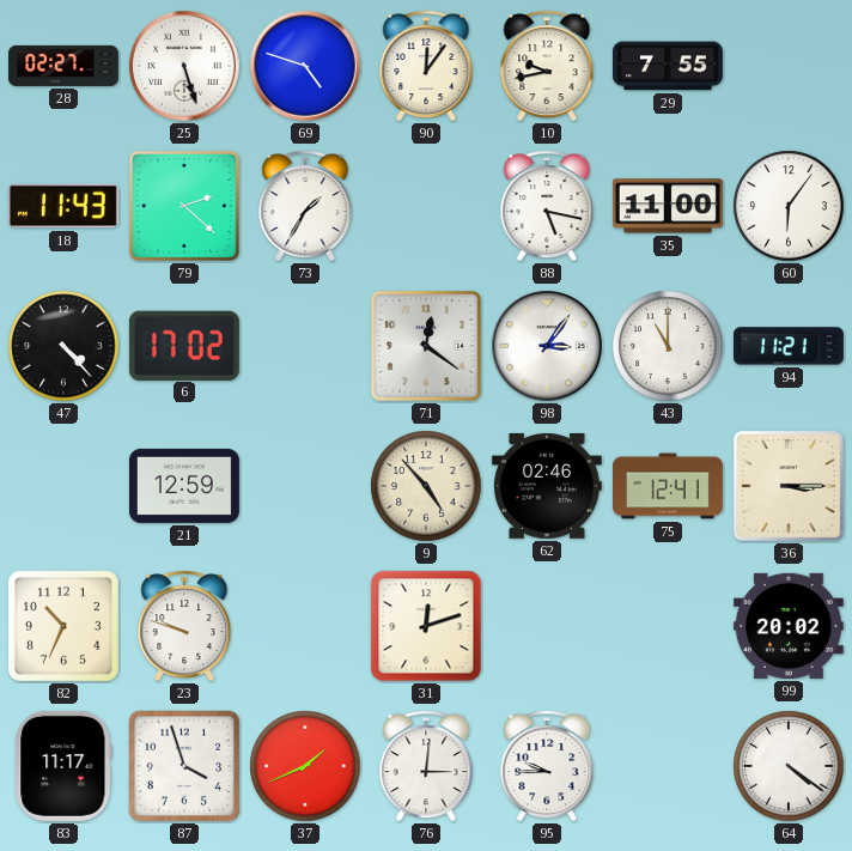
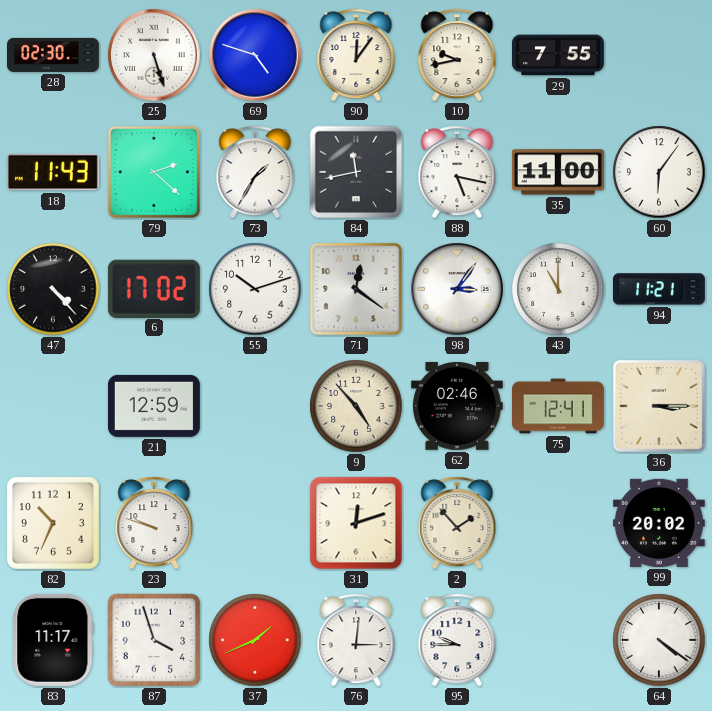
28: 02:27 -> 02:30 (54, 55)
84: none -> 11:43 (356, 172)
55: none -> 10:12 (255, 289)
2: none -> 1:53 (457, 523)
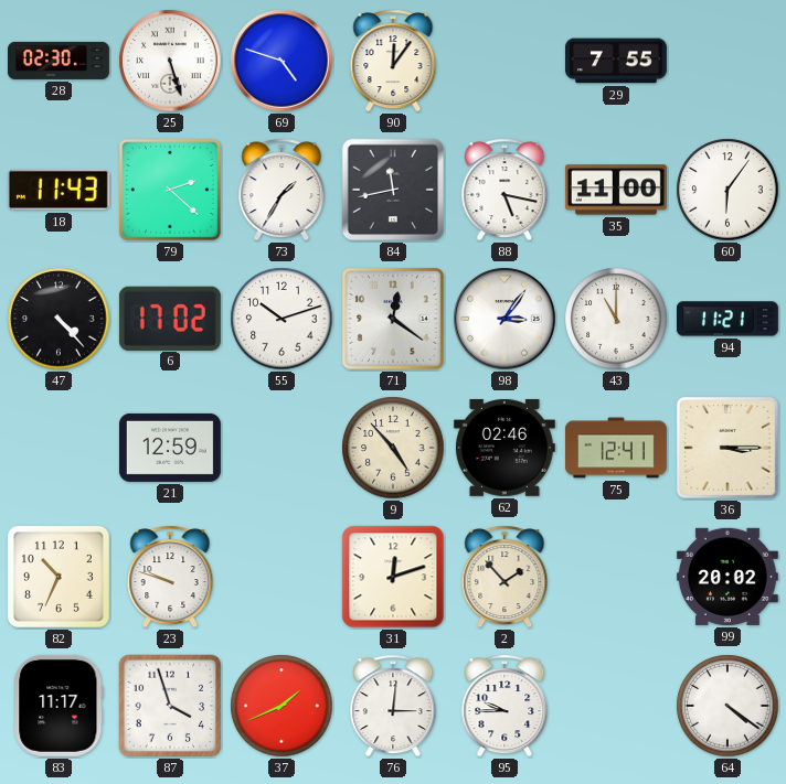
10: 9:43 -> none (457, 55)
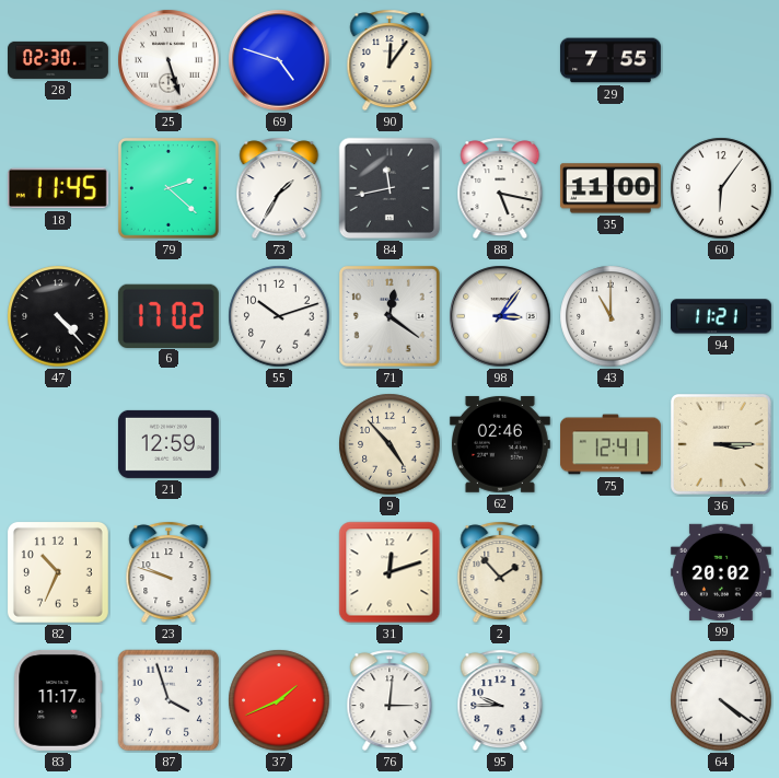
18: 11:43 -> 11:45 (58, 188)
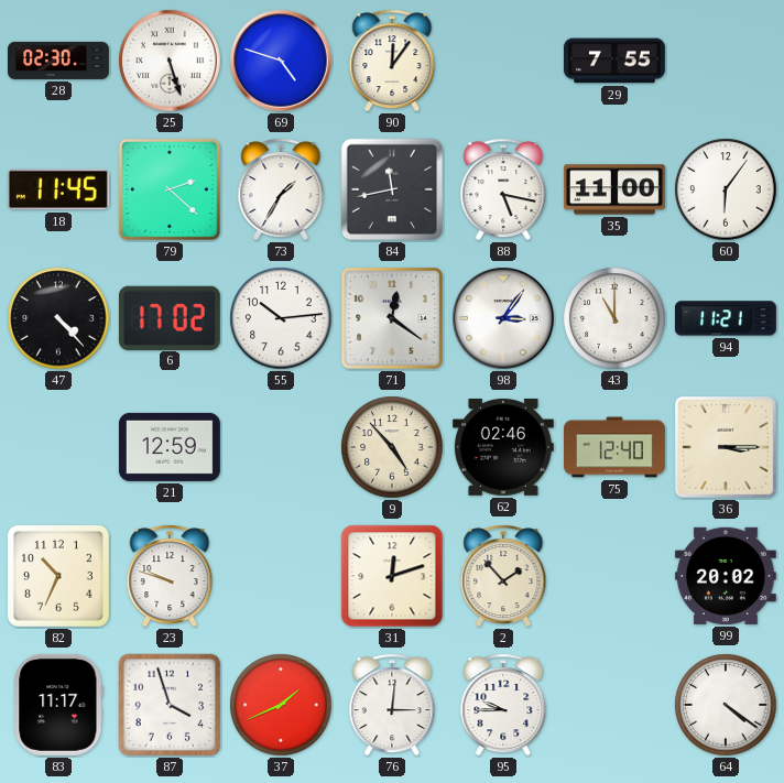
55: 10:12 -> 10:14 (281, 318)
75: 12:41 -> 12:40 (616, 447)
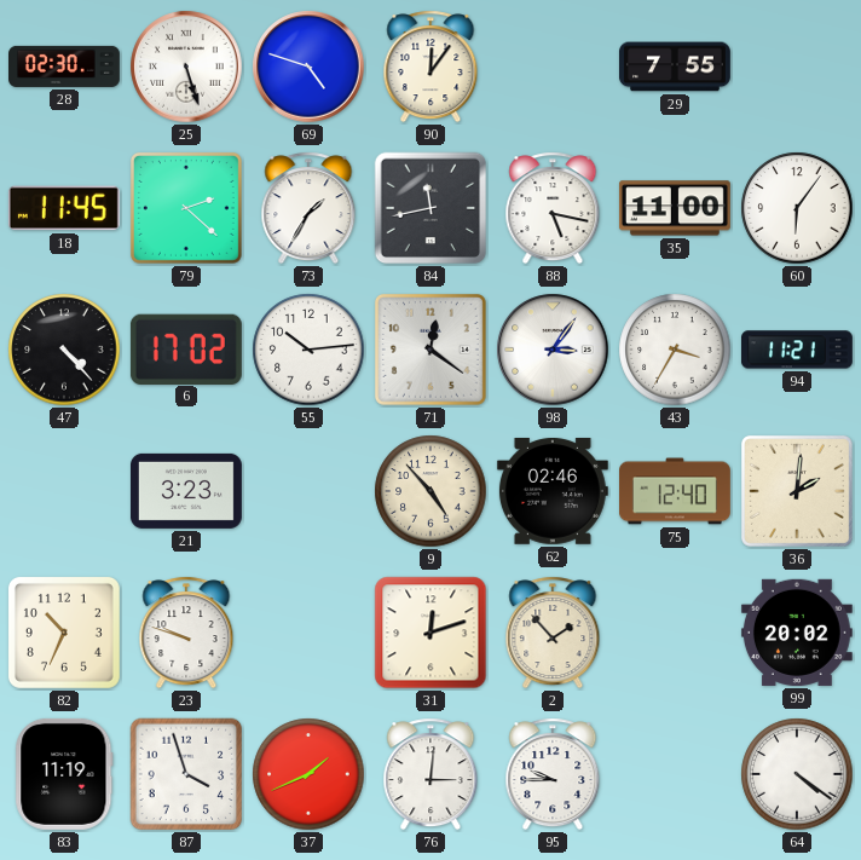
43: 11:00 -> 3:35 (675, 350)
21: 12:59 -> 3:23 (186, 491)
36: 3:15 -> 2:01 (797, 491)
83: 11:17 -> 11:19 (64, 774)
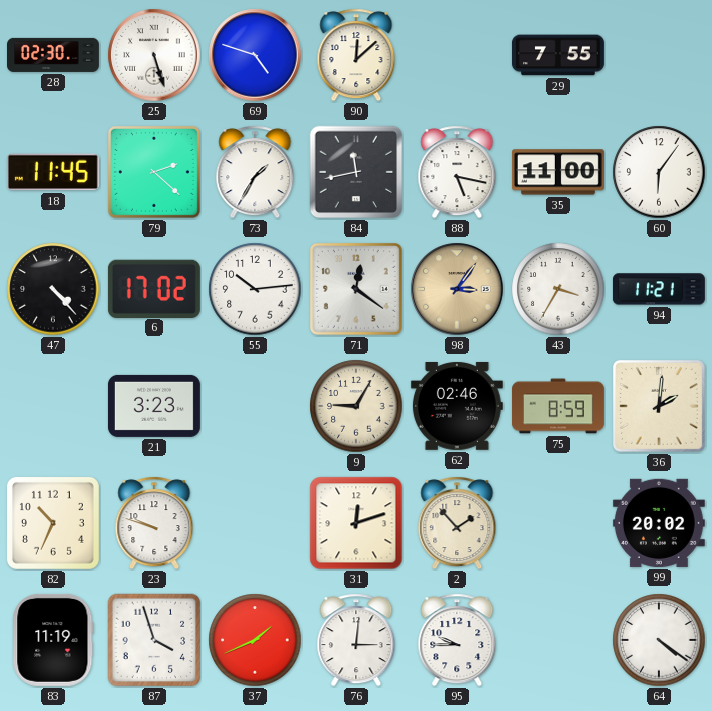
90: 12:06 -> 12:08 (356, 55)
98 dial: white -> champagne (457, 289)
9: 4:53 -> 9:05 (356, 406)
75: 12:40 -> 8:59 (559, 406)
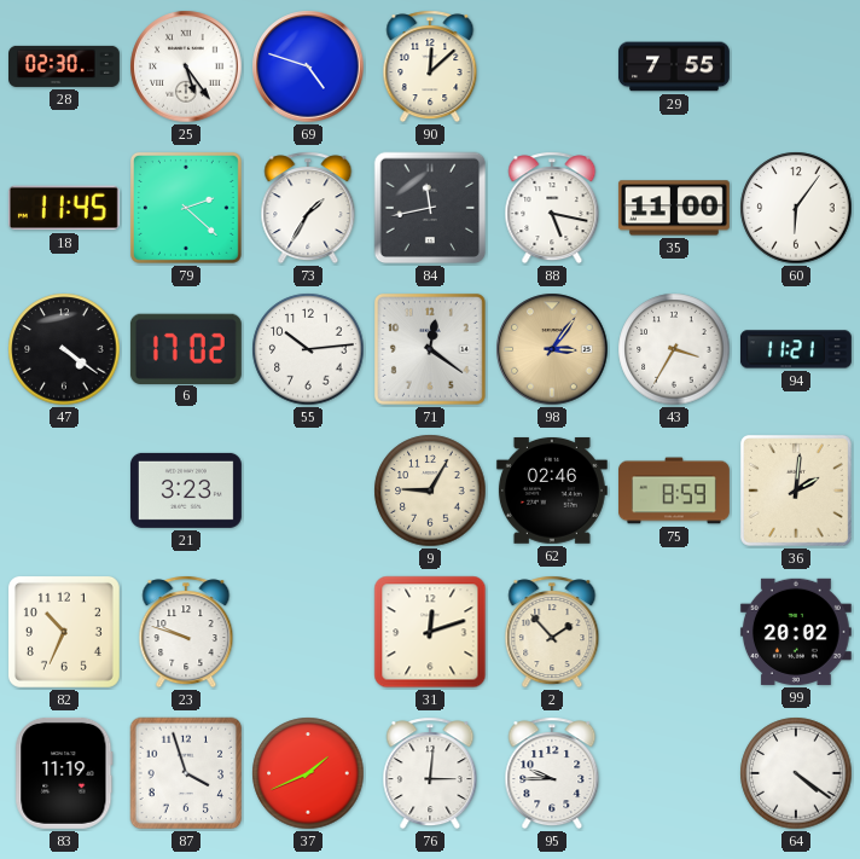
25: 5:27 -> 5:24 (186, 66)
47: 4:23 -> 4:21 (64, 349)
